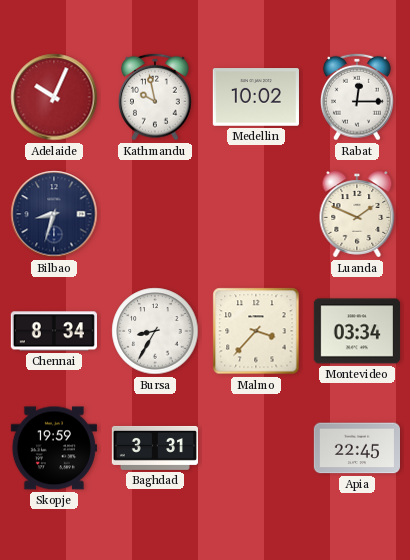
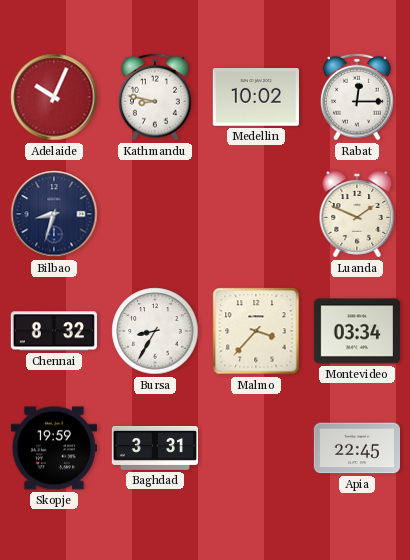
Kathmandu: 9:58 -> 8:47 (156, 97)
Chennai: 8:34 -> 8:32 (54, 331)
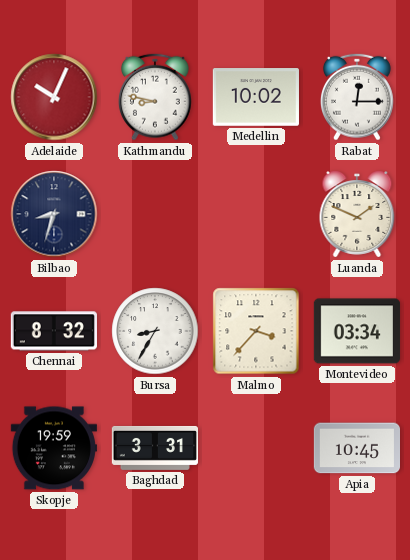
Apia: 22:45 -> 10:45 (356, 448)
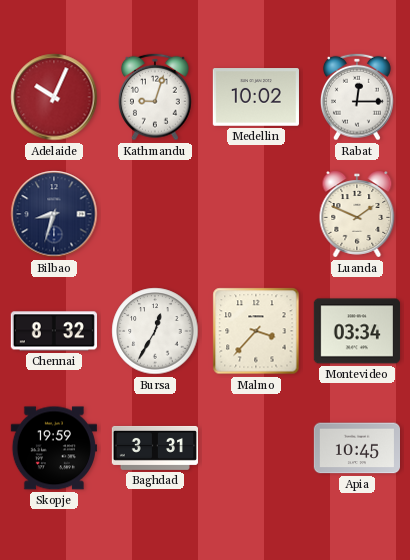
Kathmandu: 8:47 -> 9:03 (156, 97)
Bursa: 8:35 -> 12:35 (155, 331)
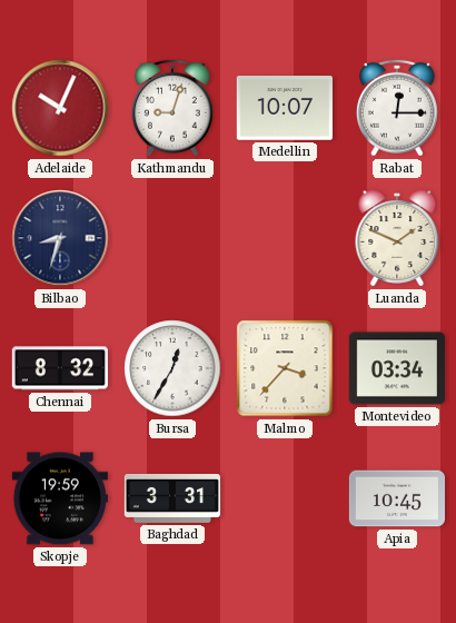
Medellin: 10:02 -> 10:07 (285, 108)
